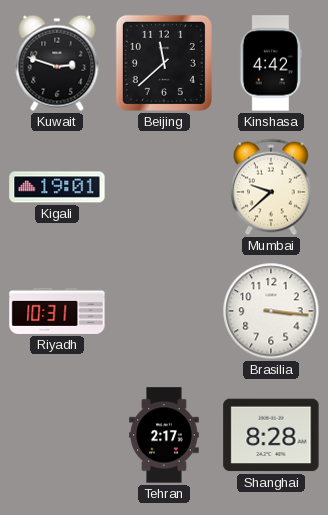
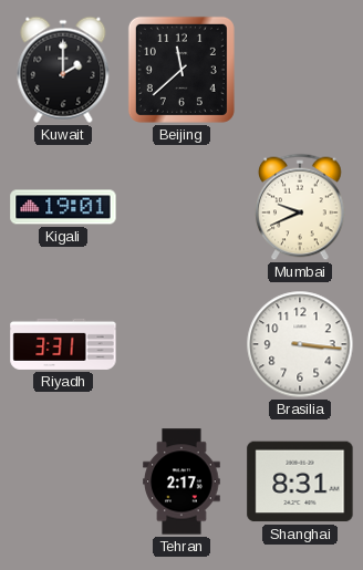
Kuwait: 2:48 -> 2:00 (63, 70)
Kinshasa: 4:42 -> none (271, 63)
Mumbai: 9:38 -> 9:41 (300, 207)
Riyadh: 10:31 -> 3:31 (63, 344)
Shanghai: 8:28 -> 8:31 (300, 481)
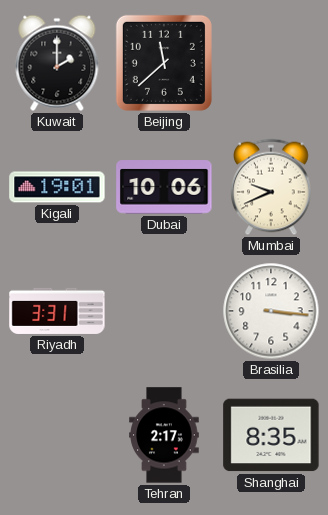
Dubai: none -> 10:06 (164, 187)
Shanghai: 8:31 -> 8:35 (271, 435)
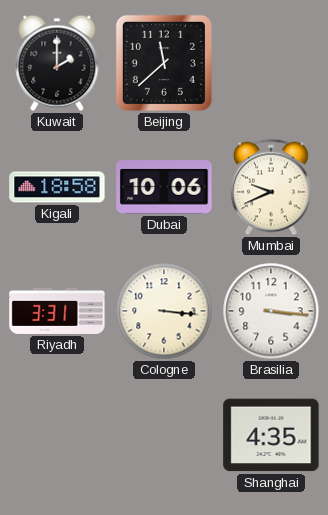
Kigali: 19:01 -> 18:58 (57, 187)
Cologne: none -> 3:16 (164, 311)
Tehran: 2:17 -> none (164, 435)
Shanghai: 8:35 -> 4:35 (271, 435)
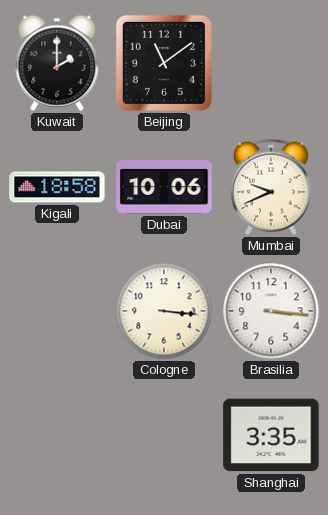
Beijing: 11:38 -> 11:09 (164, 63)
Riyadh: 3:31 -> none (57, 311)
Shanghai: 4:35 -> 3:35 (271, 435)
